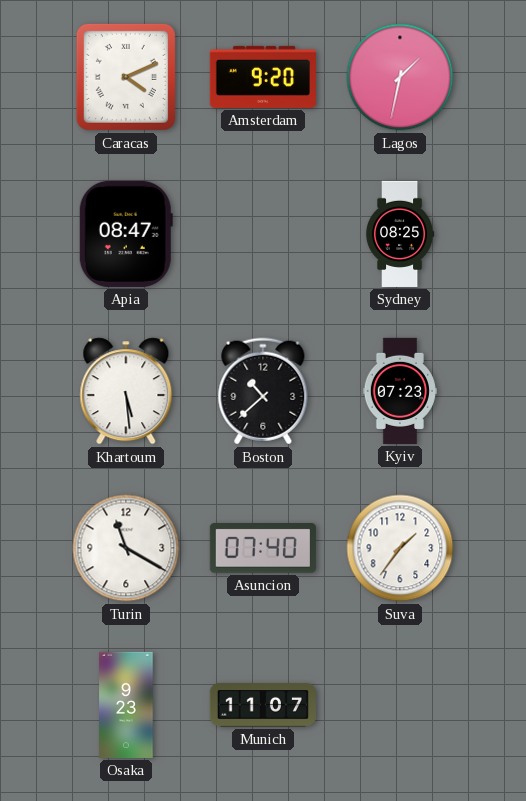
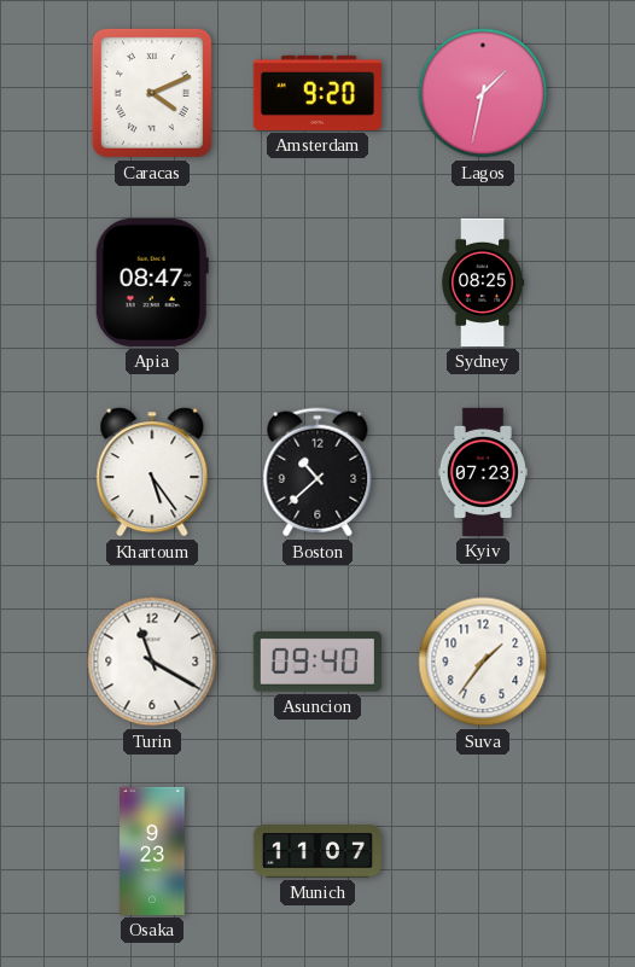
Khartoum: 5:29 -> 5:24 (152, 472)
Asuncion: 07:40 -> 09:40 (317, 662)
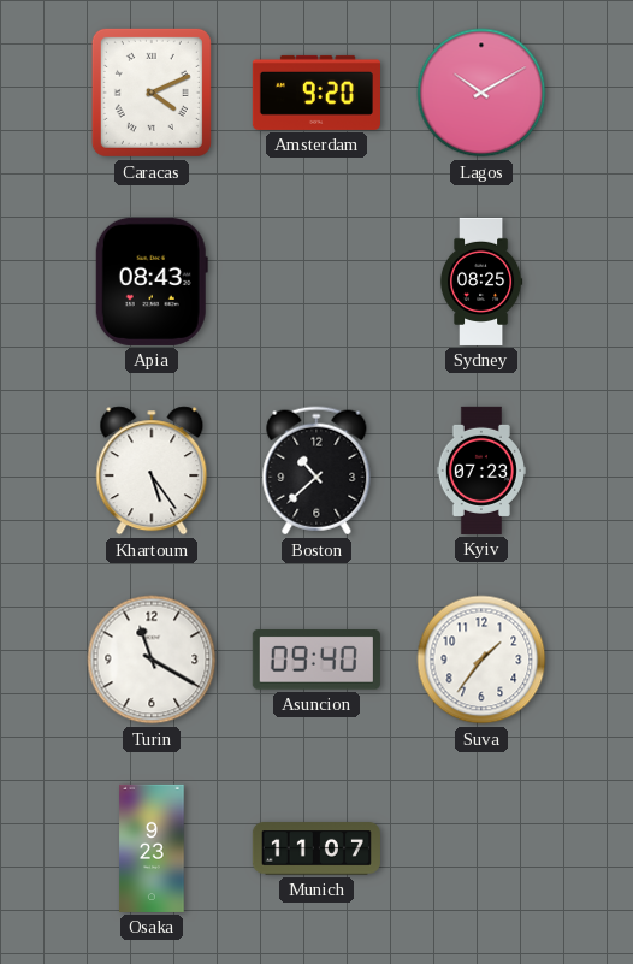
Lagos: 1:32 -> 10:10 (481, 93)
Apia: 08:47 -> 08:43 (152, 282)
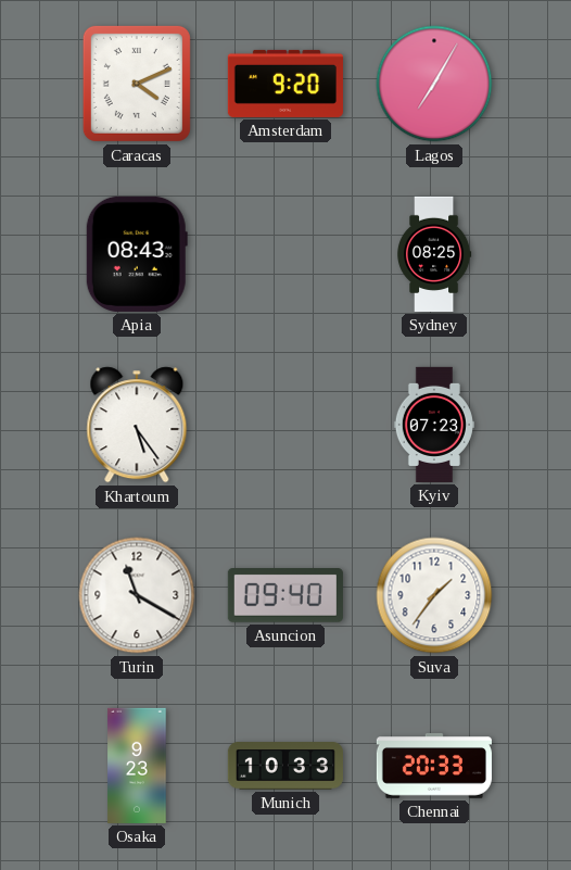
Lagos: 10:10 -> 7:05 (434, 84)
Boston: 10:38 -> none (316, 471)
Munich: 11:07 -> 10:33 (285, 766)
Chennai: none -> 20:33 (434, 767)
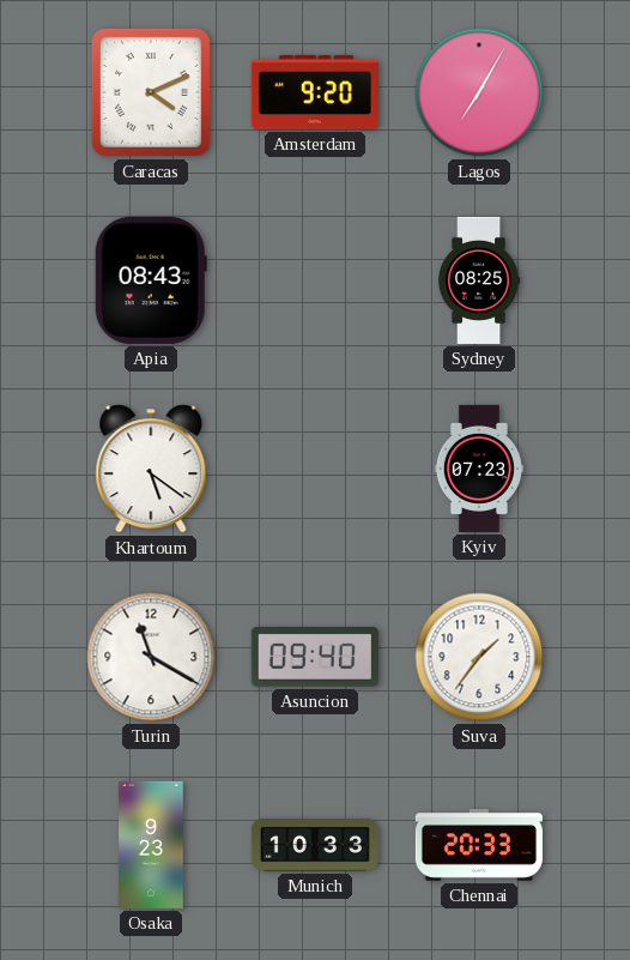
Khartoum: 5:24 -> 5:21 (151, 469)
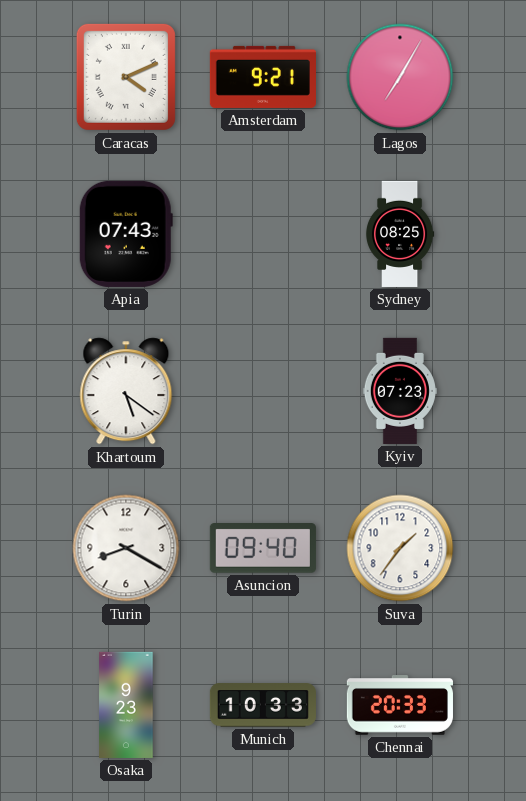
Amsterdam: 9:20 -> 9:21 (263, 77)
Apia: 08:43 -> 07:43 (126, 234)
Turin: 11:20 -> 8:20 (126, 548)
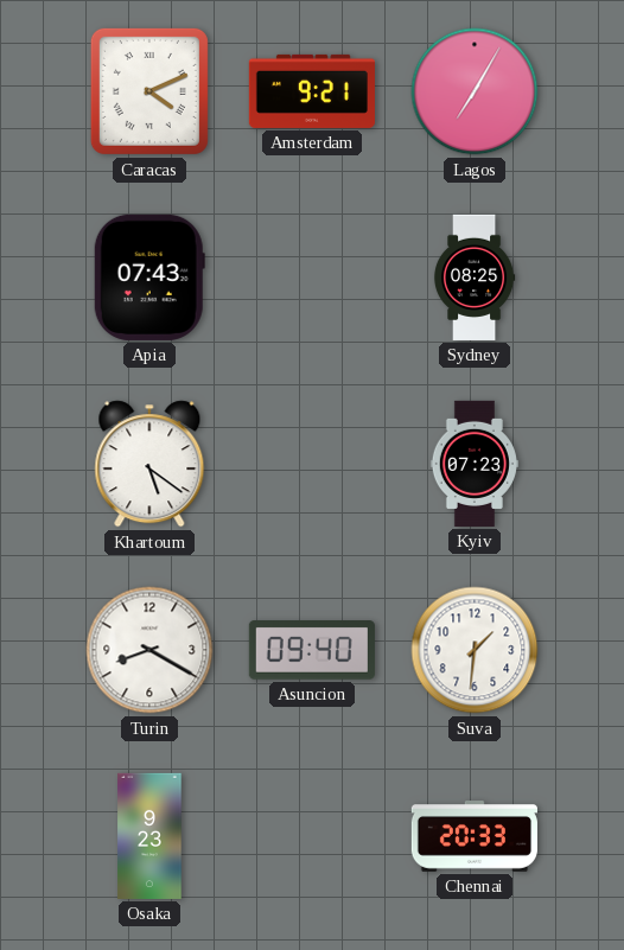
Suva: 1:36 -> 1:31 (475, 650)
Munich: 10:33 -> none (263, 705)
